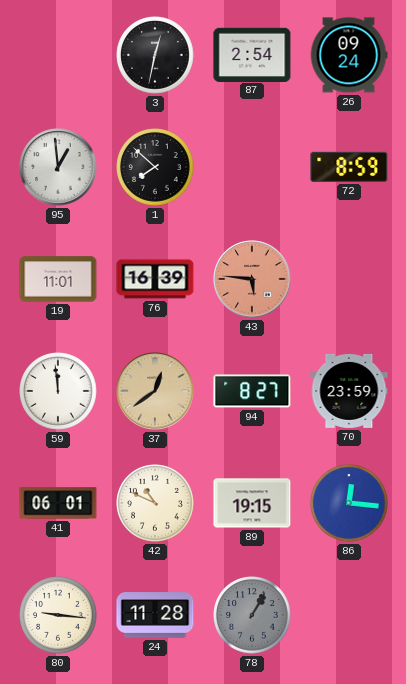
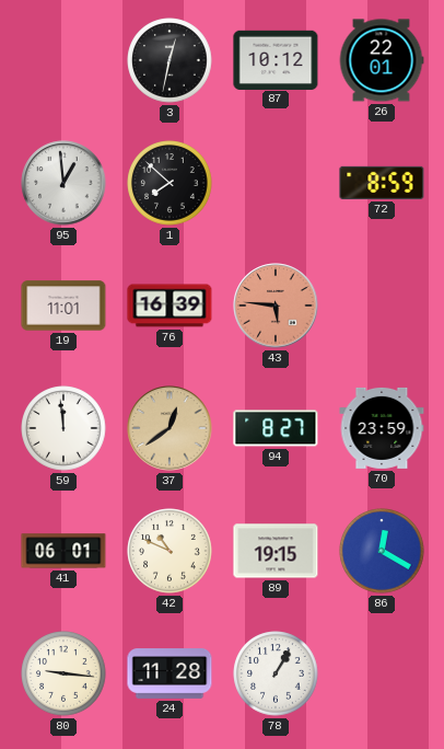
87: 2:54 -> 10:12 (276, 59)
26: 09:24 -> 22:01 (382, 60)
86: 12:16 -> 12:20 (382, 551)
78 dial: grey -> white (276, 673)
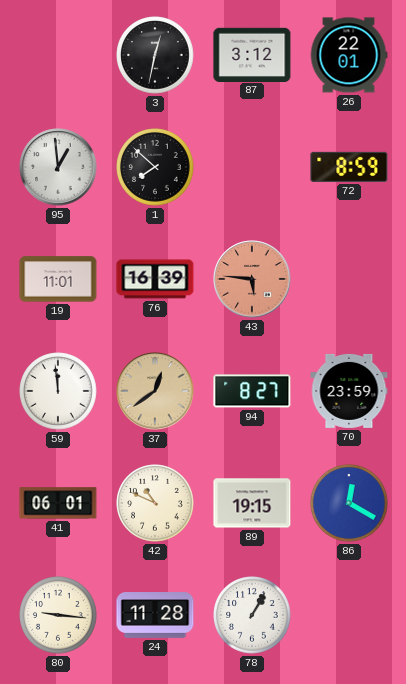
87: 10:12 -> 3:12 (252, 54)
